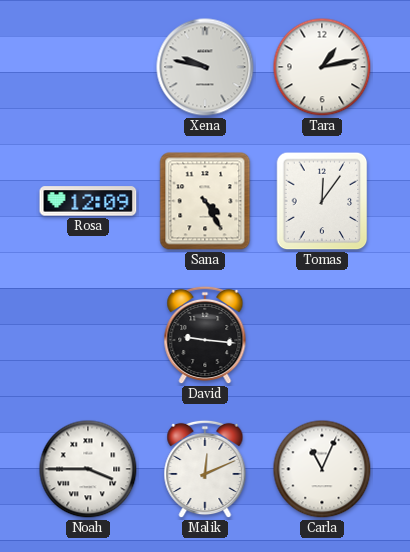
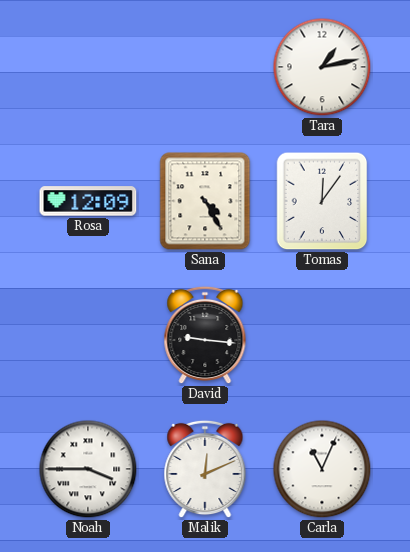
Xena: 9:47 -> none (205, 67)
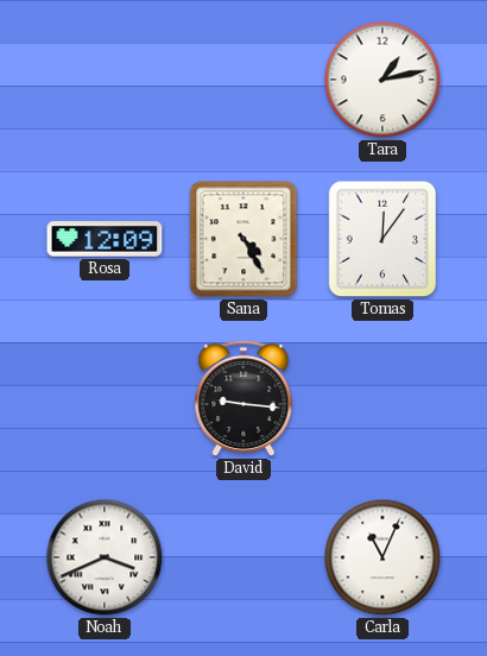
Noah: 3:45 -> 3:41 (105, 557)
Malik: 12:11 -> none (205, 469)
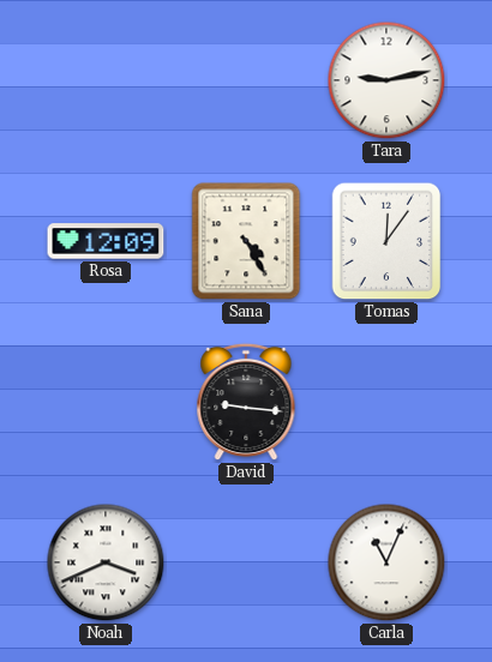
Tara: 1:13 -> 9:13 (386, 80)
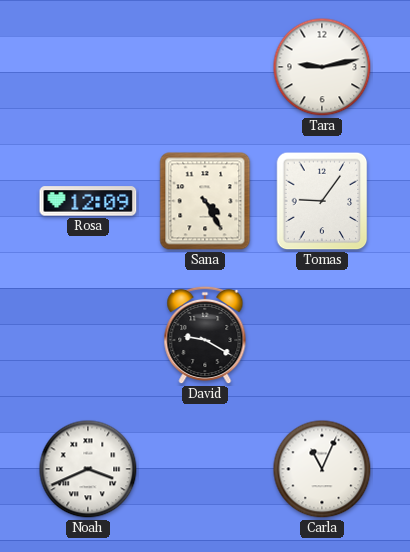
Tomas: 12:06 -> 9:06 (322, 201)
David: 9:16 -> 9:20 (205, 335)
